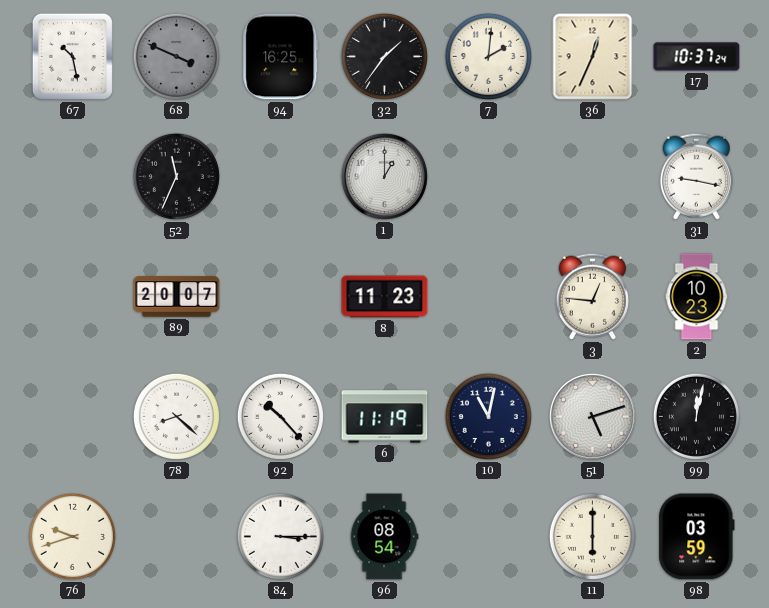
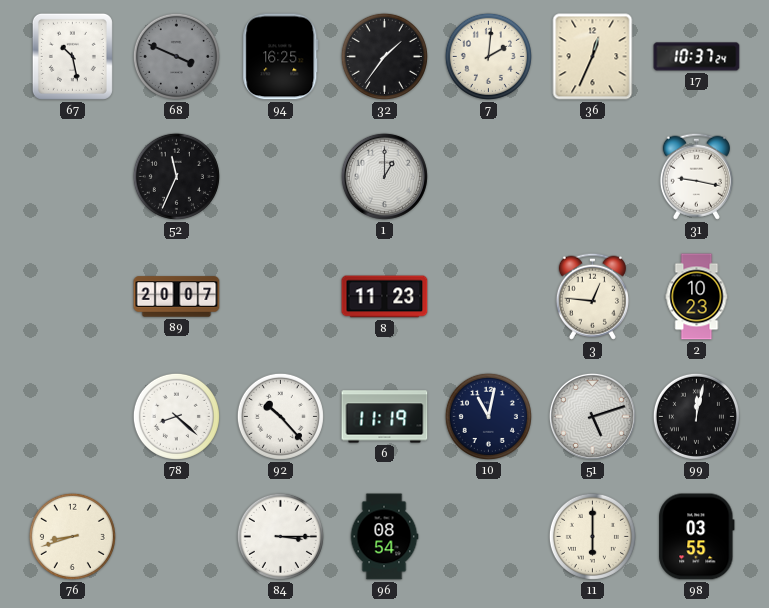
76: 9:42 -> 8:42 (72, 536)
98: 03:59 -> 03:55 (697, 537)
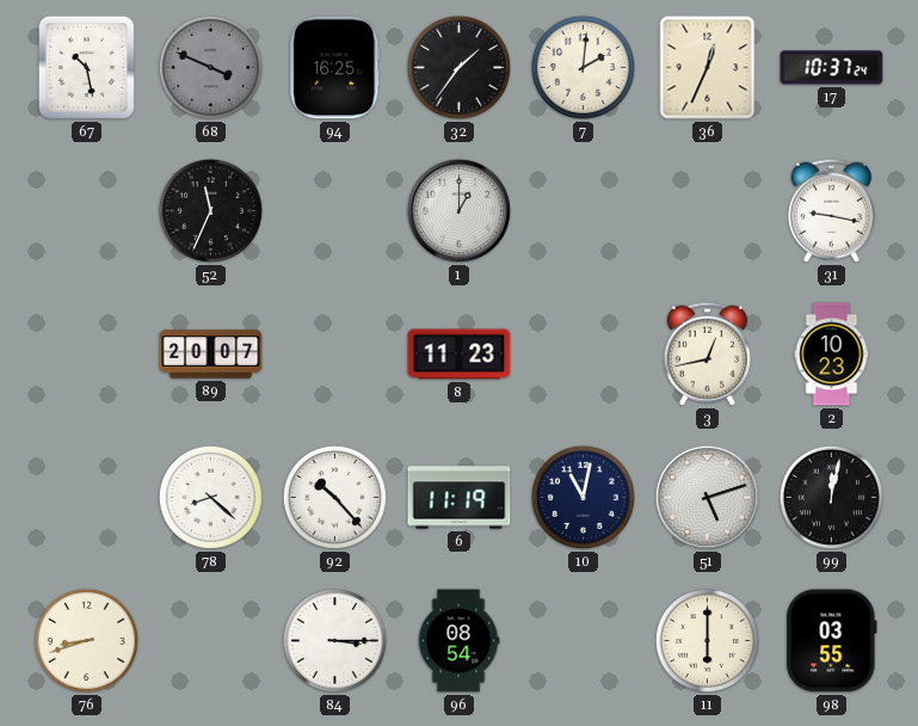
3: 12:46 -> 12:43 (707, 353)
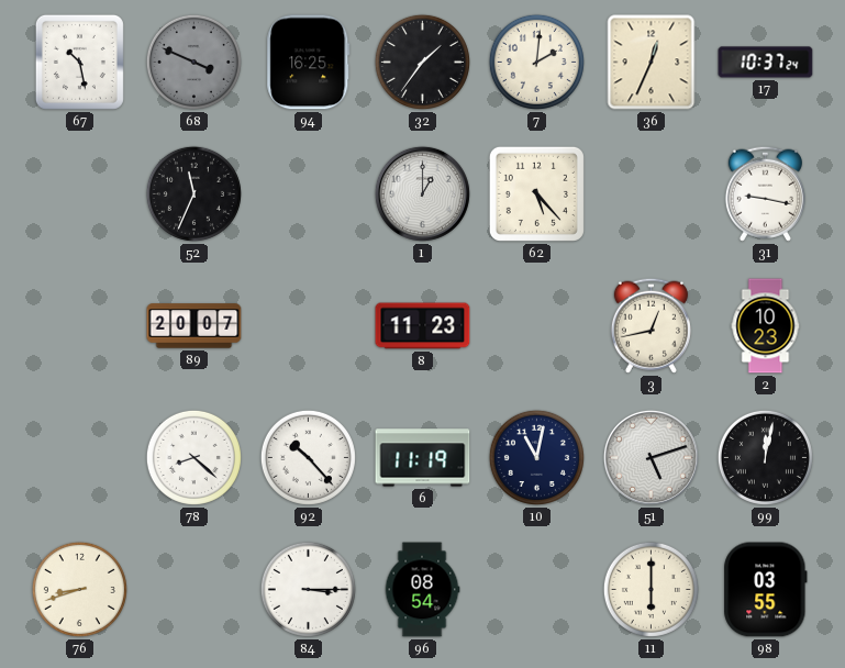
62: none -> 5:23 (536, 193)
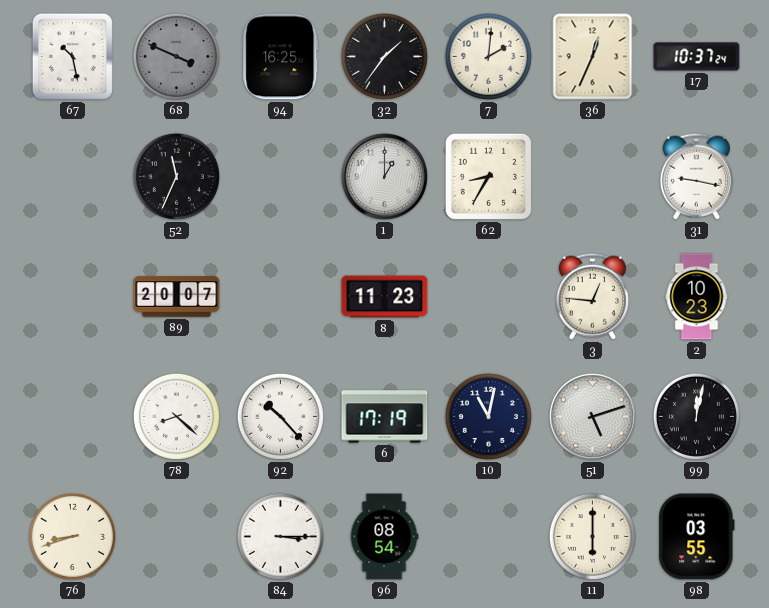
62: 5:23 -> 8:35 (488, 176)
3: 12:43 -> 12:46 (592, 296)
6: 11:19 -> 17:19 (385, 417)
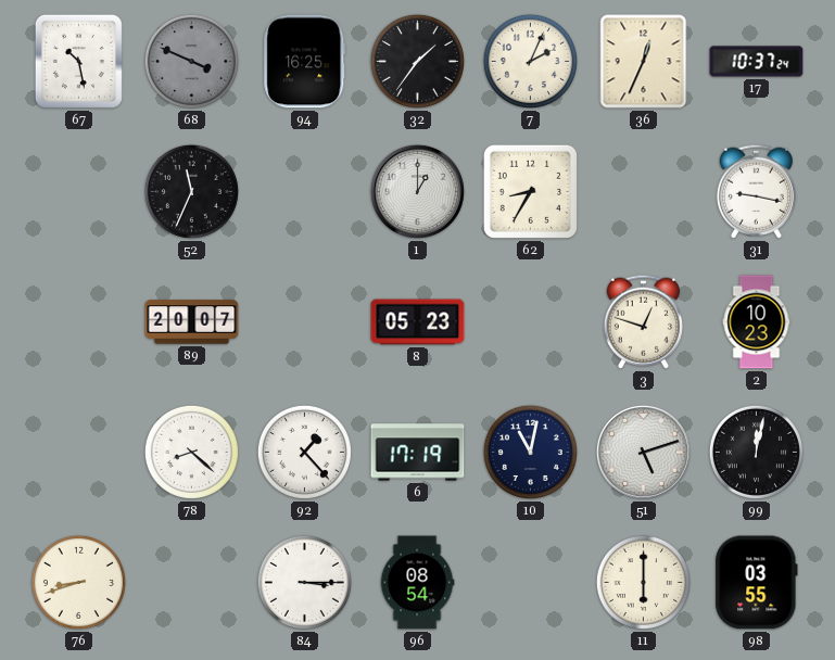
7: 2:01 -> 2:04 (530, 61)
8: 11:23 -> 05:23 (418, 322)
3: 12:46 -> 12:48 (643, 321)
92: 10:23 -> 1:23 (304, 452)
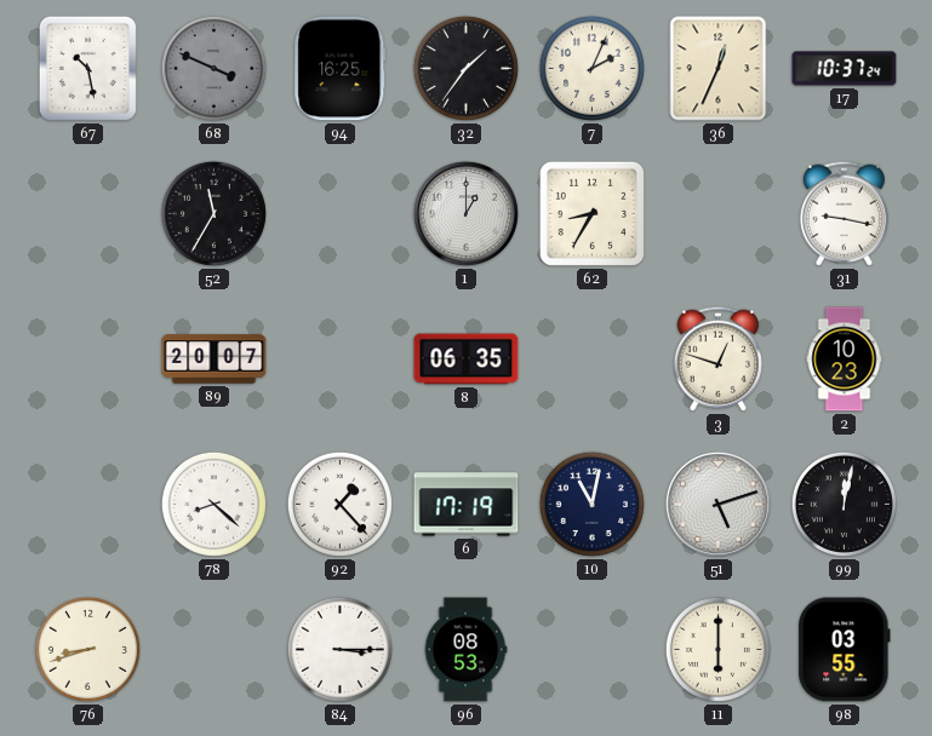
52: 11:34 -> 11:35 (213, 213)
8: 05:23 -> 06:35 (467, 360)
96: 08:54 -> 08:53 (465, 650)
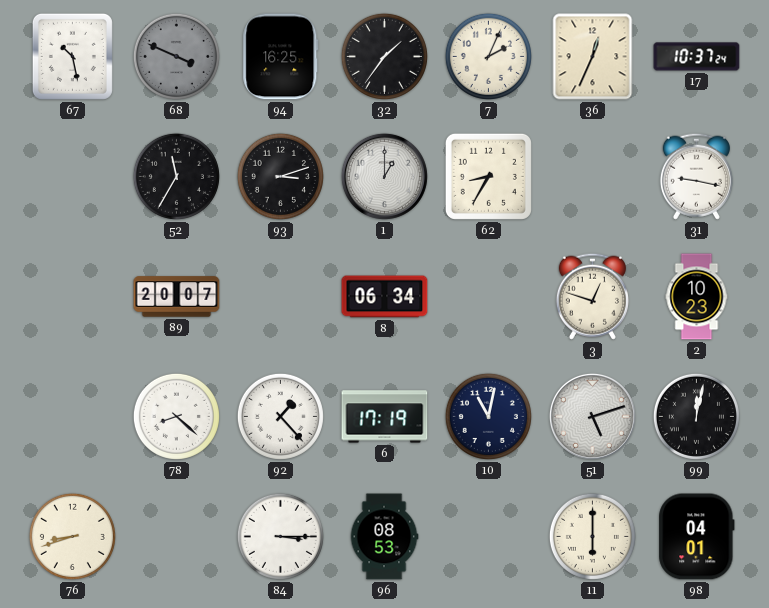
93: none -> 3:12 (280, 176)
8: 06:35 -> 06:34 (385, 297)
98: 03:55 -> 04:01 (697, 537)
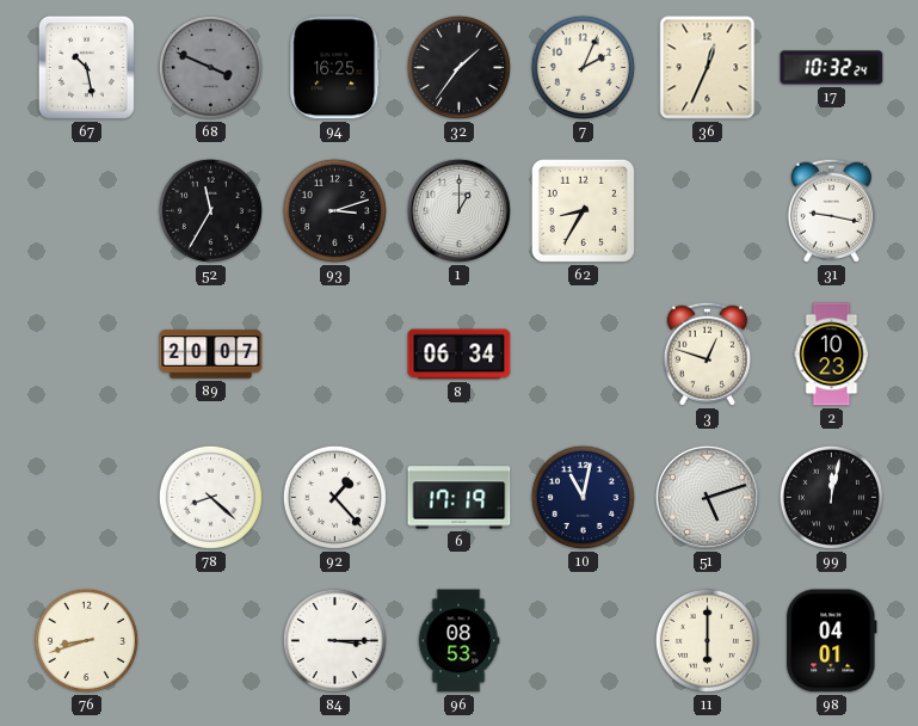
17: 10:37 -> 10:32 (832, 68)
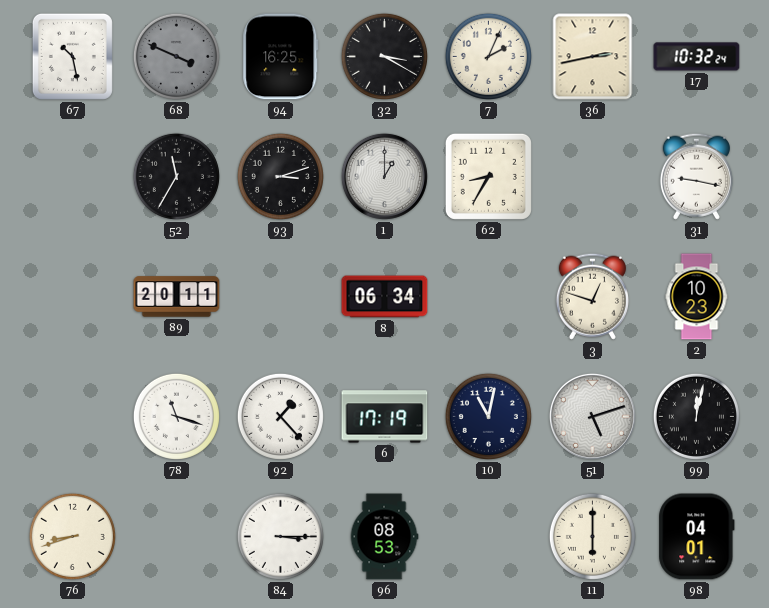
32: 1:36 -> 3:20 (384, 56)
36: 12:34 -> 2:43 (593, 57)
89: 20:07 -> 20:11 (177, 297)
78: 8:22 -> 11:18 (176, 416)
